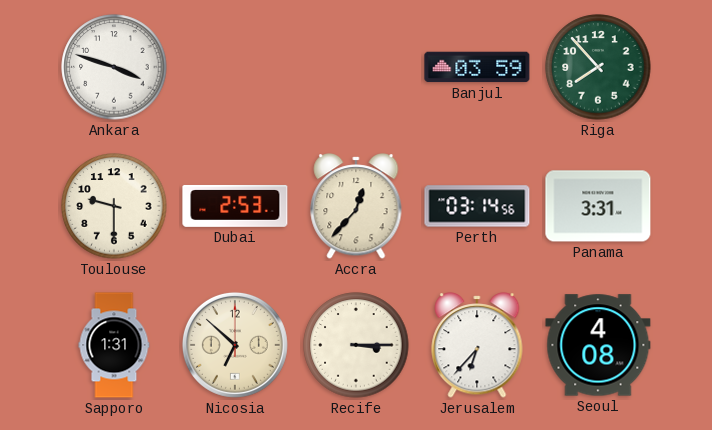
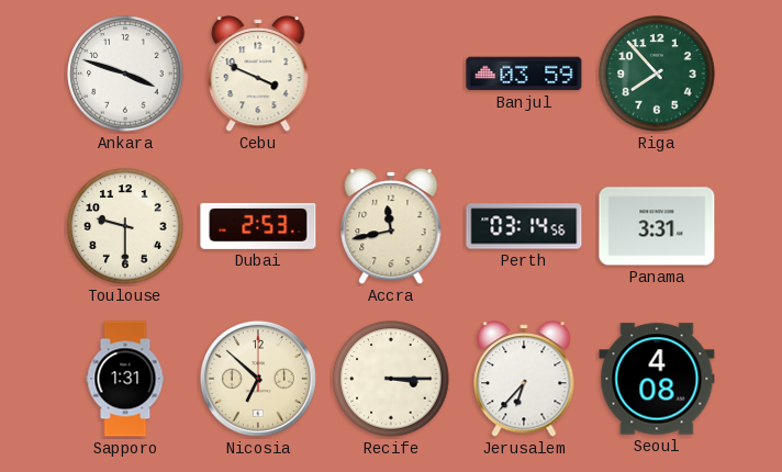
Cebu: none -> 3:49 (258, 74)
Accra: 12:37 -> 11:43 (391, 226)
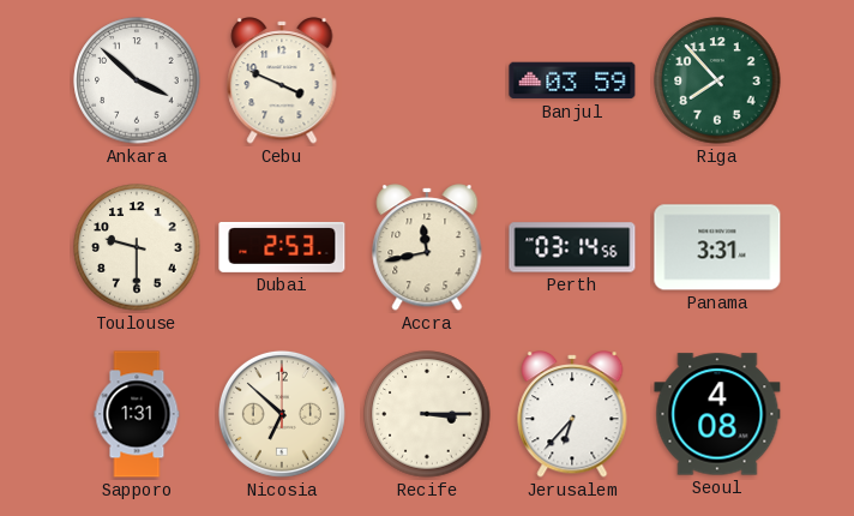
Ankara: 3:48 -> 3:52 (137, 80)
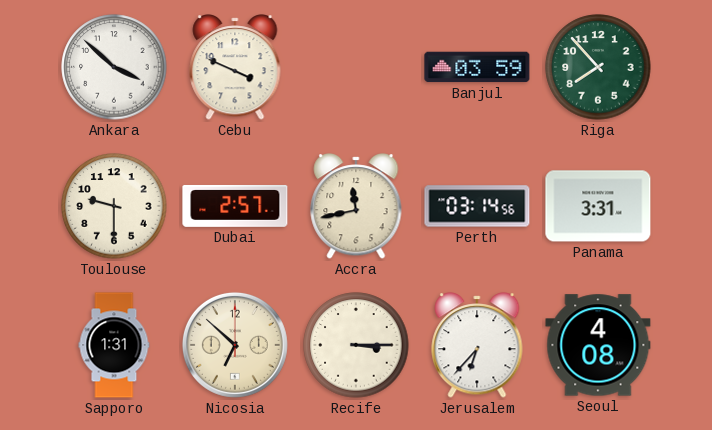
Dubai: 2:53 -> 2:57 (235, 206)
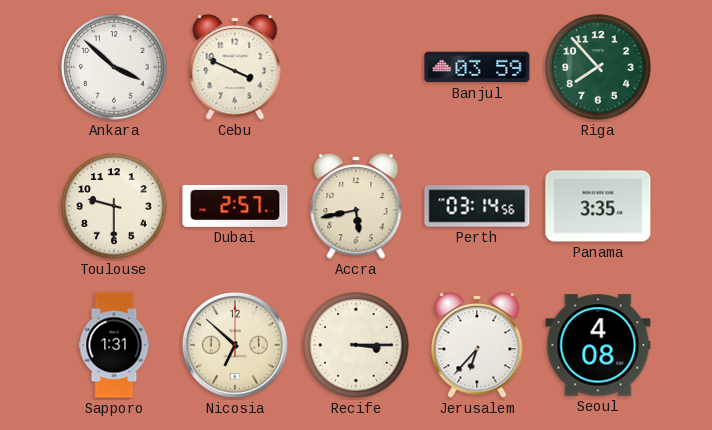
Accra: 11:43 -> 5:43 (356, 206)
Panama: 3:31 -> 3:35 (598, 206)
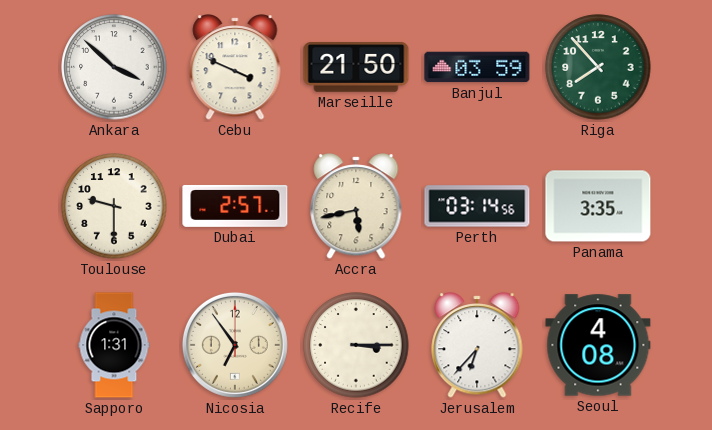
Marseille: none -> 21:50 (356, 67)
Nicosia: 6:52 -> 6:54 (235, 345)
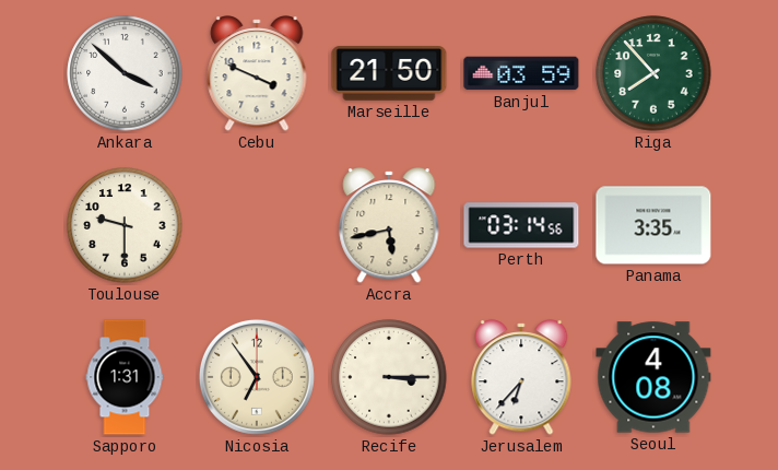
Dubai: 2:57 -> none (235, 206)
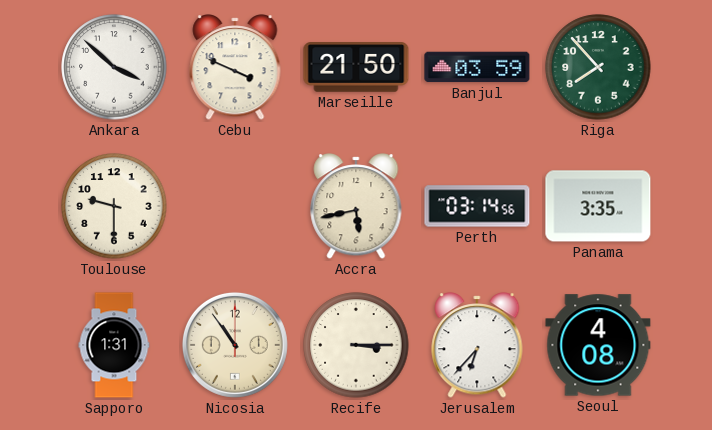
Nicosia: 6:54 -> 10:54 (235, 345)
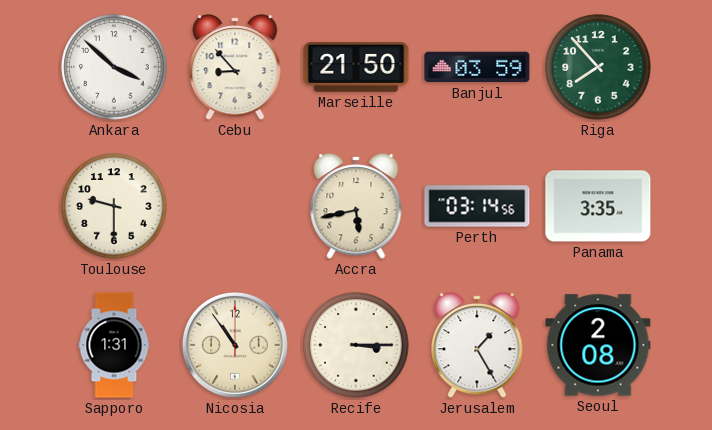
Cebu: 3:49 -> 8:53 (235, 67)
Jerusalem: 6:37 -> 1:25 (477, 345)
Seoul: 4:08 -> 2:08 (598, 345)
